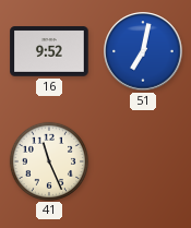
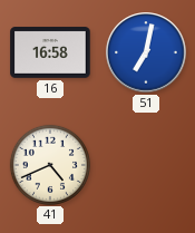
16: 9:52 -> 16:58 (50, 52)
41: 11:26 -> 4:41 (49, 164)
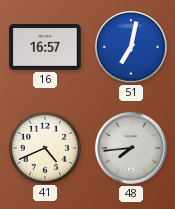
16: 16:58 -> 16:57 (45, 47)
48: none -> 7:44 (131, 148)
